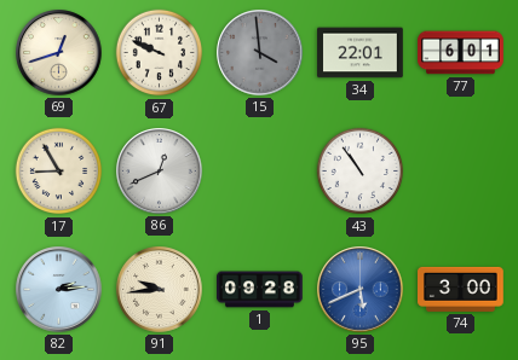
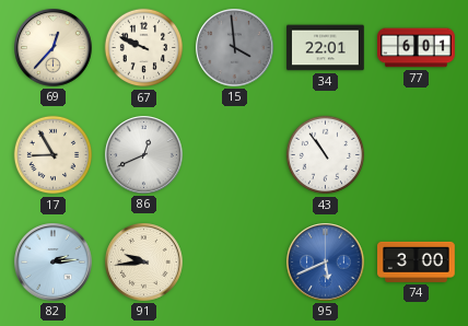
69: 12:42 -> 12:37 (54, 48)
1: 09:28 -> none (260, 290)
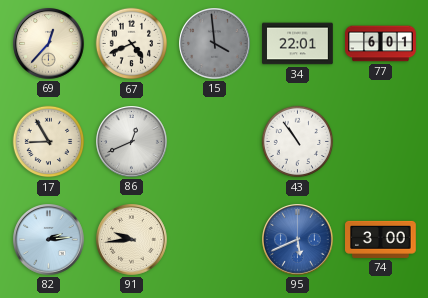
67: 9:49 -> 4:41 (132, 44)
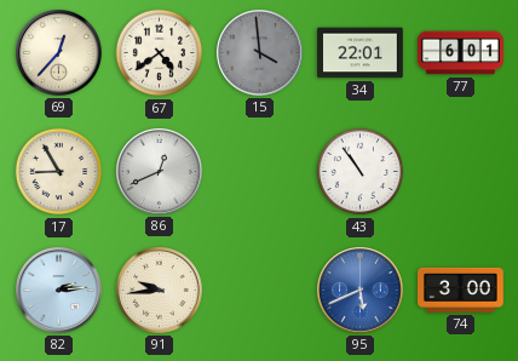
67: 4:41 -> 4:39 (160, 53)
